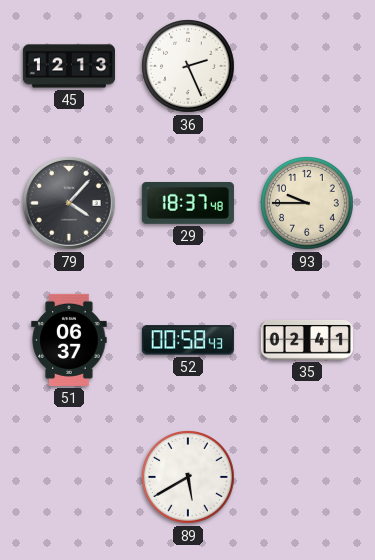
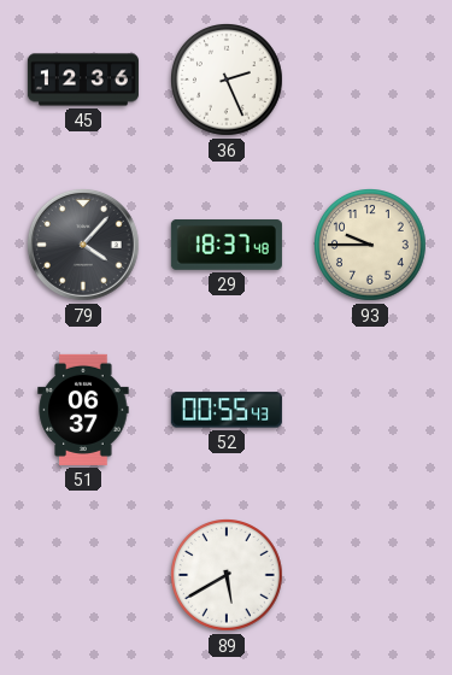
45: 12:13 -> 12:36 (83, 80)
52: 00:58 -> 00:55 (227, 410)
35: 02:41 -> none (307, 340)
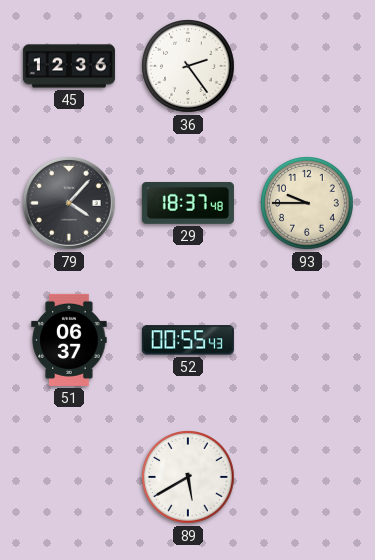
36: 2:26 -> 2:24 (189, 67)
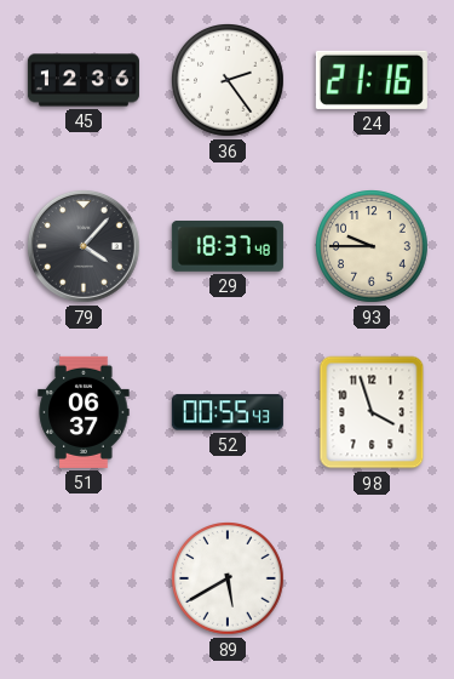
24: none -> 21:16 (372, 80)
98: none -> 3:57 (372, 412)
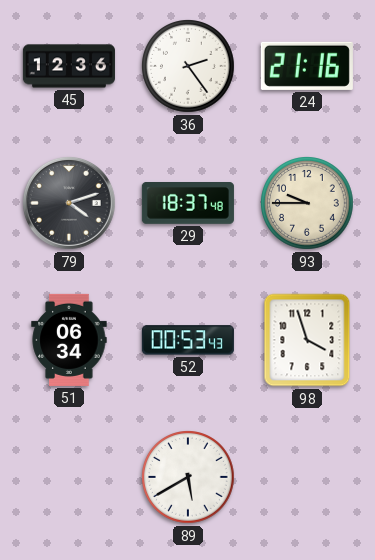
79: 4:07 -> 4:12 (69, 203)
51: 06:37 -> 06:34 (69, 340)
52: 00:55 -> 00:53 (188, 340)
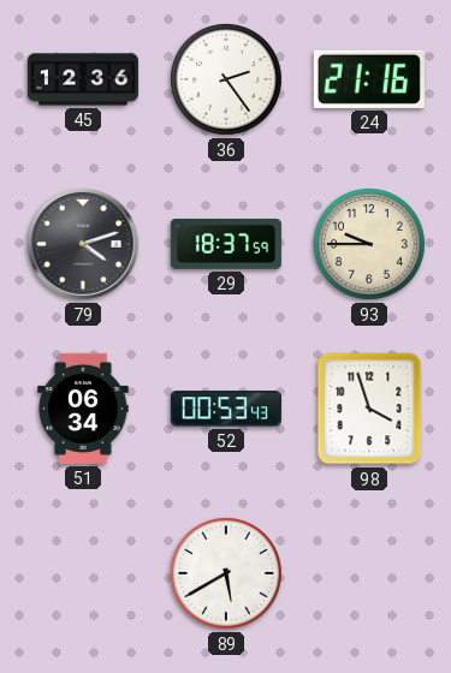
29: 18:37:48 -> 18:37:59 (226, 245)
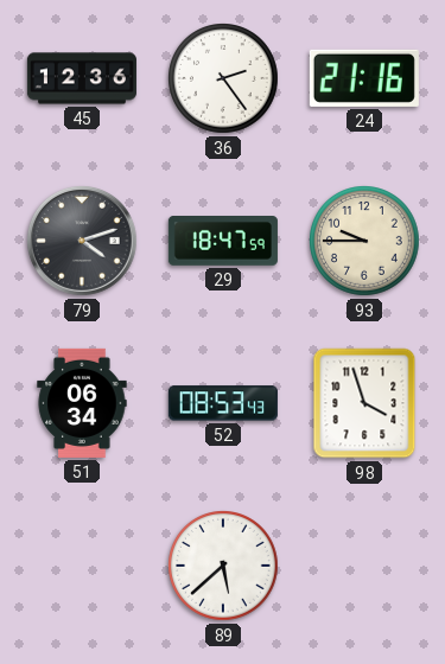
29: 18:37 -> 18:47 (223, 242)
52: 00:53 -> 08:53 (223, 403)
89: 5:40 -> 5:38 (224, 567)
